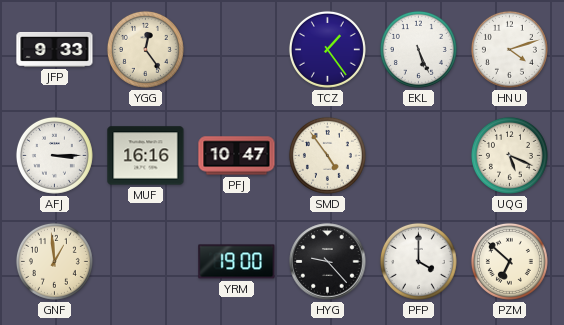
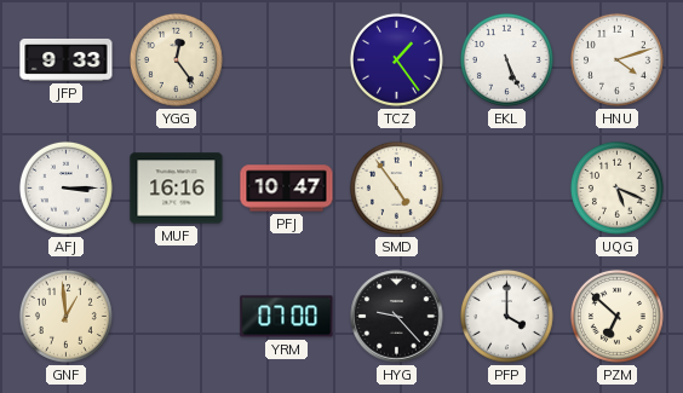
YRM: 19:00 -> 07:00 (287, 317)
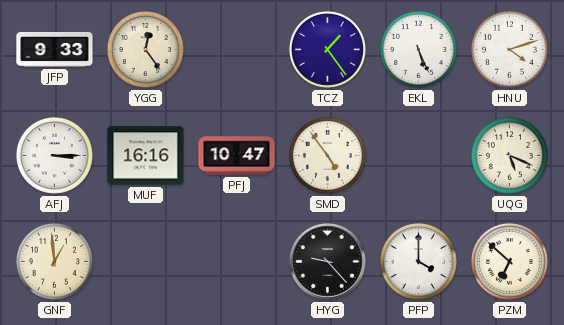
YRM: 07:00 -> none (287, 317)
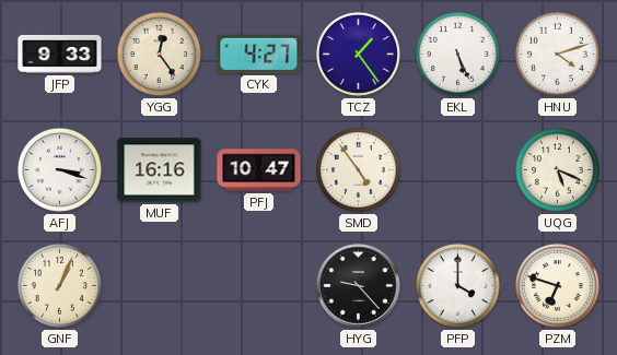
CYK: none -> 4:27 (259, 54)
AFJ: 3:15 -> 3:18 (59, 169)
GNF: 12:59 -> 1:04 (59, 285)
PZM: 6:52 -> 6:48 (557, 285)
